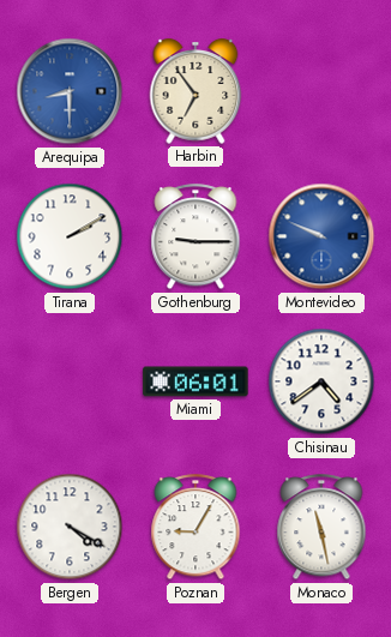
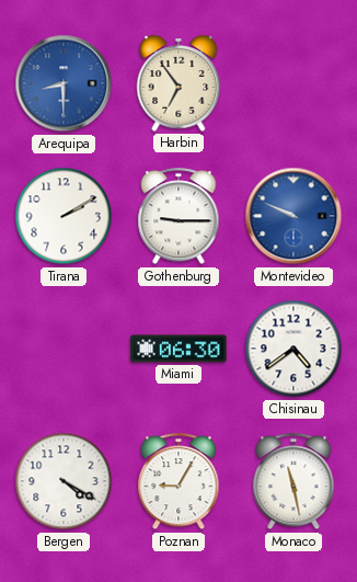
Miami: 06:01 -> 06:30 (178, 349)
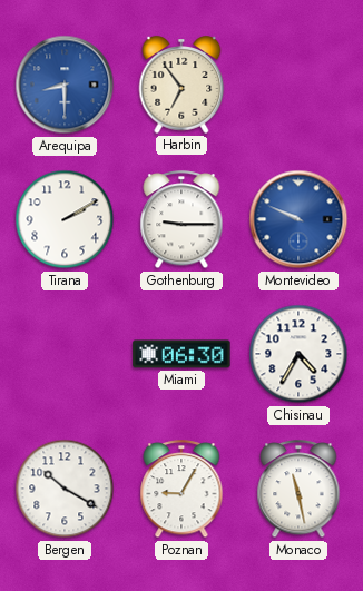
Chisinau: 4:39 -> 4:35 (298, 354)
Bergen: 4:20 -> 10:20 (65, 489)
